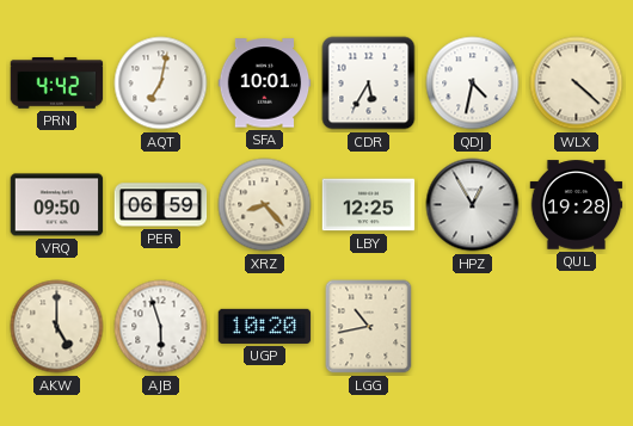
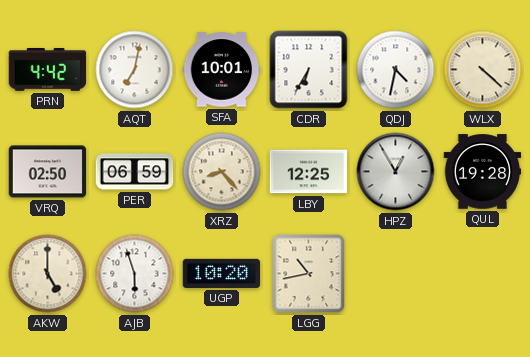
CDR: 5:35 -> 6:35 (309, 70)
VRQ: 09:50 -> 02:50 (48, 172)
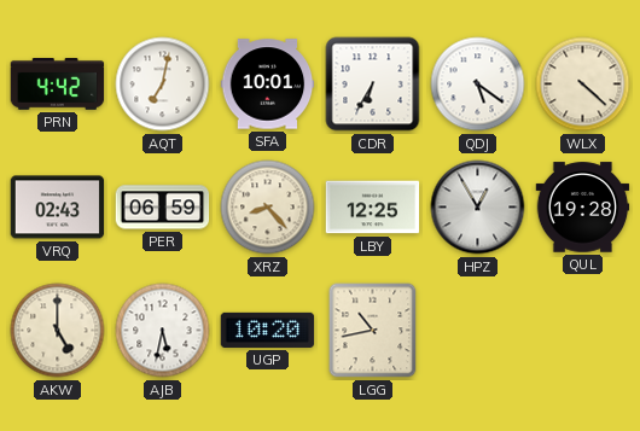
QDJ: 4:32 -> 5:21 (478, 85)
VRQ: 02:50 -> 02:43 (58, 208)
AJB: 5:57 -> 5:32 (163, 331)
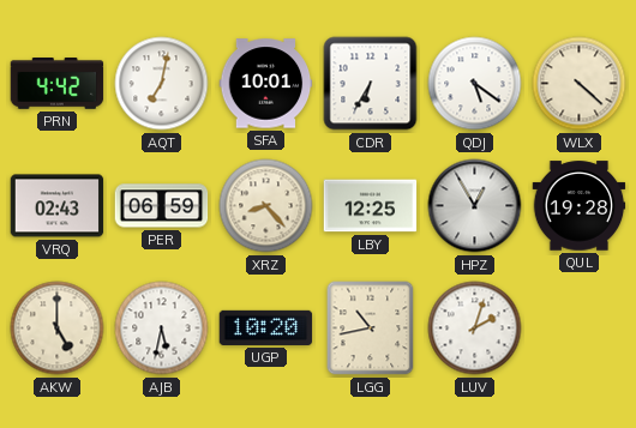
LUV: none -> 2:03 (475, 328)
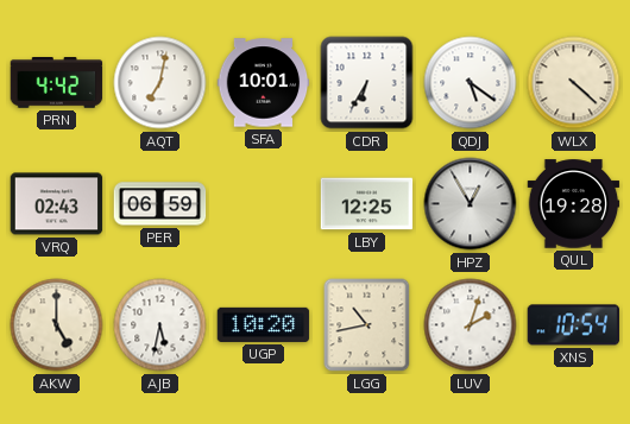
XRZ: 8:23 -> none (266, 206)
XNS: none -> 10:54 (574, 325)
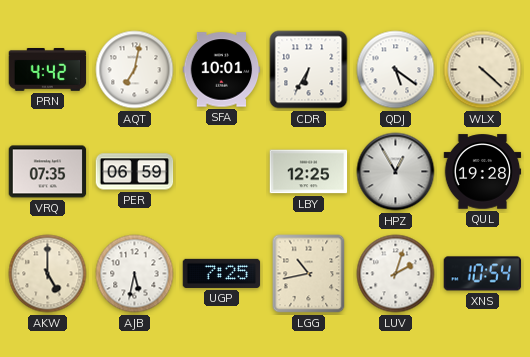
VRQ: 02:43 -> 07:35 (48, 172)
UGP: 10:20 -> 7:25 (222, 273)
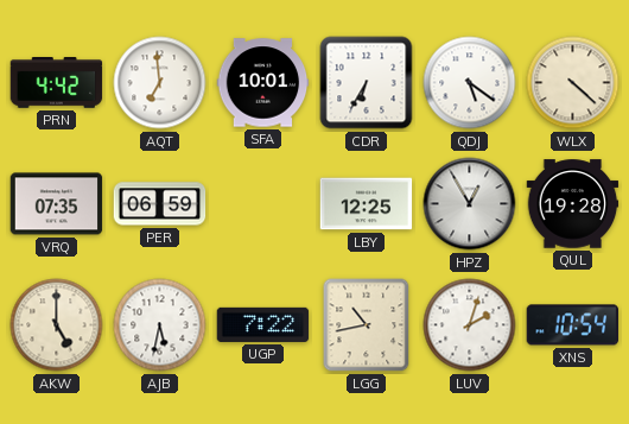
AQT: 7:02 -> 6:59 (160, 83)
UGP: 7:25 -> 7:22 (263, 324)
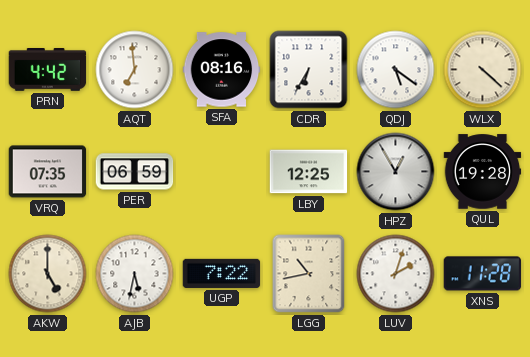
SFA: 10:01 -> 08:16 (222, 70)
XNS: 10:54 -> 11:28 (483, 274)
